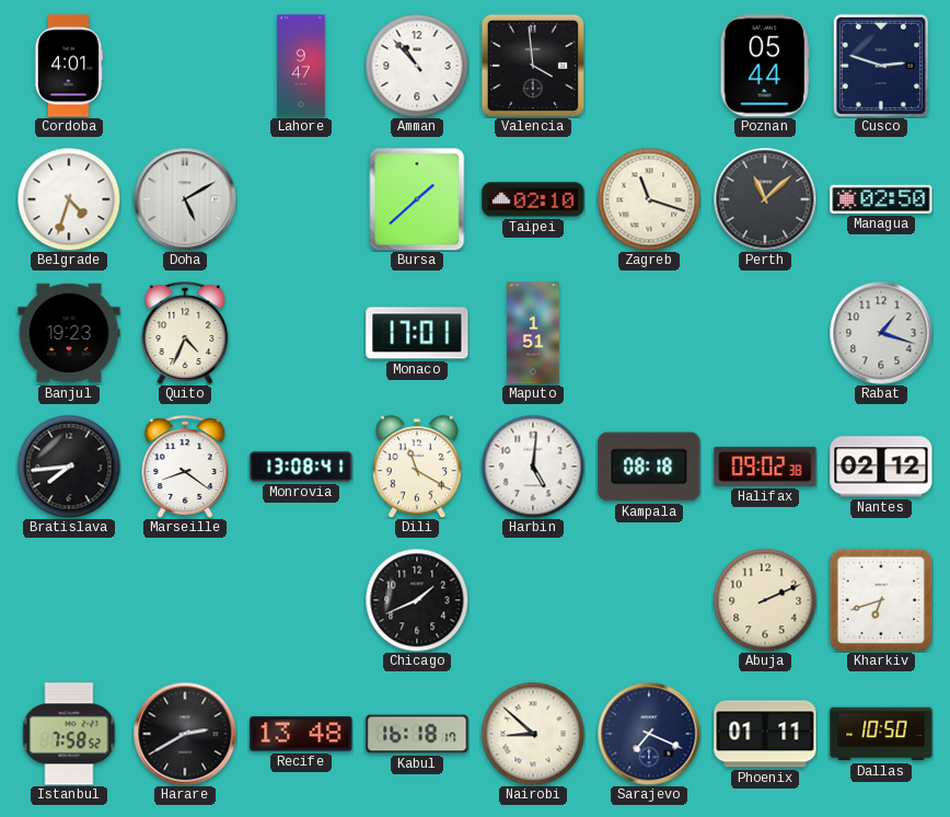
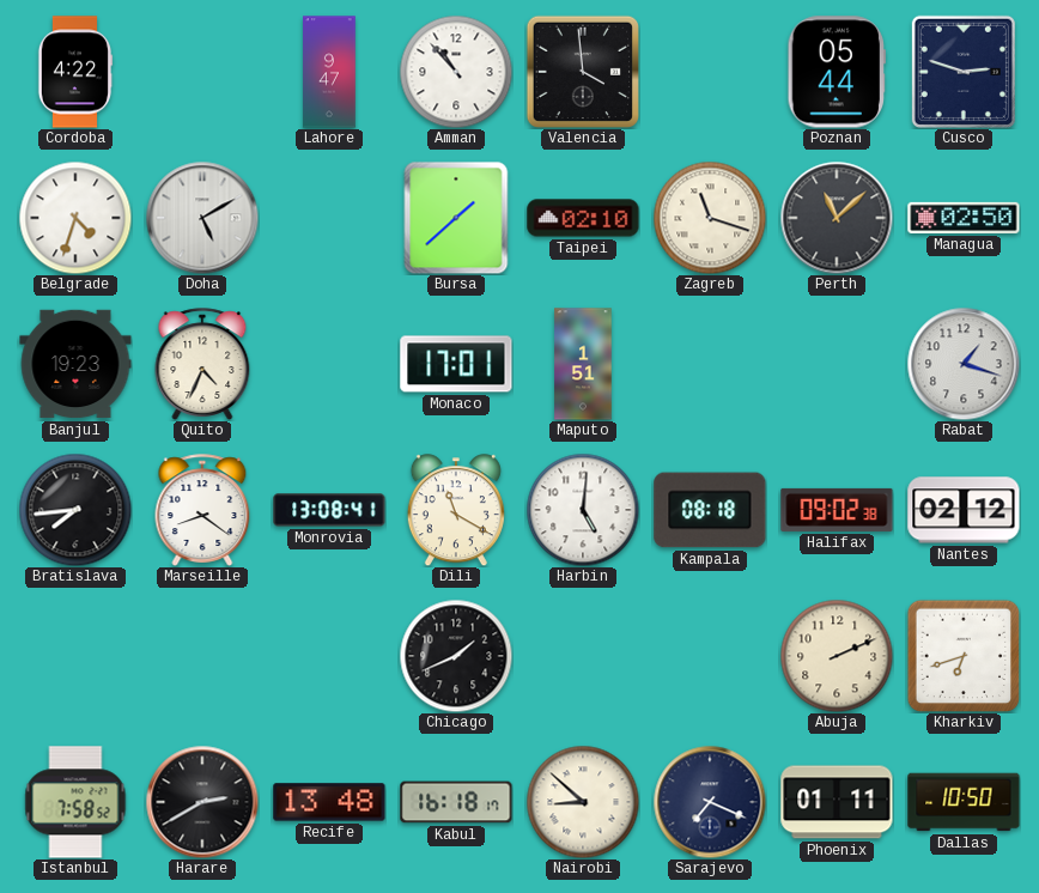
Cordoba: 4:01 -> 4:22 (75, 72)
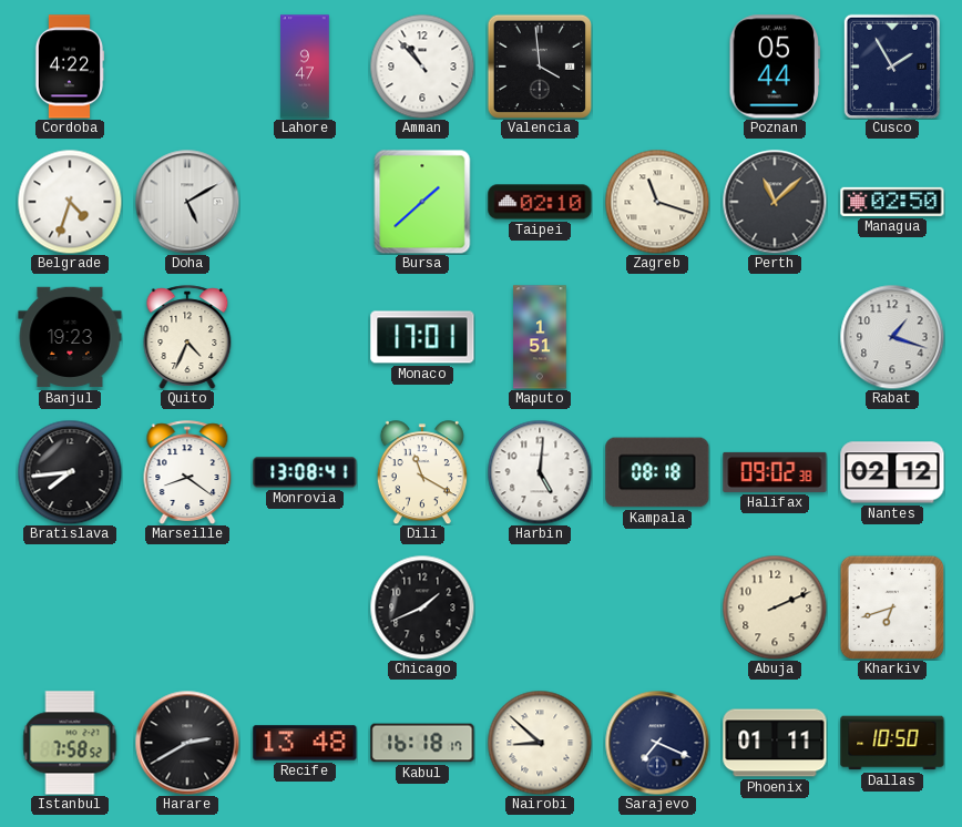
Cusco: 2:48 -> 1:55 (892, 67)
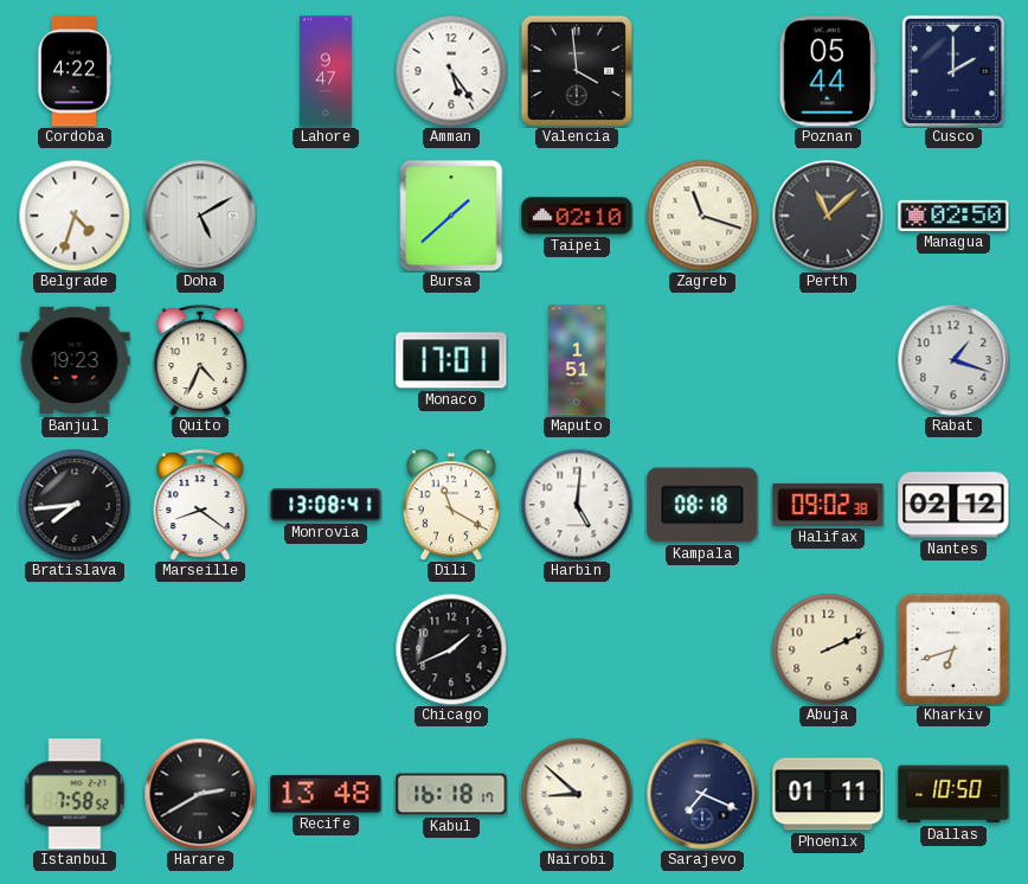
Amman: 10:53 -> 5:24 (451, 71)
Cusco: 1:55 -> 2:00 (953, 71)
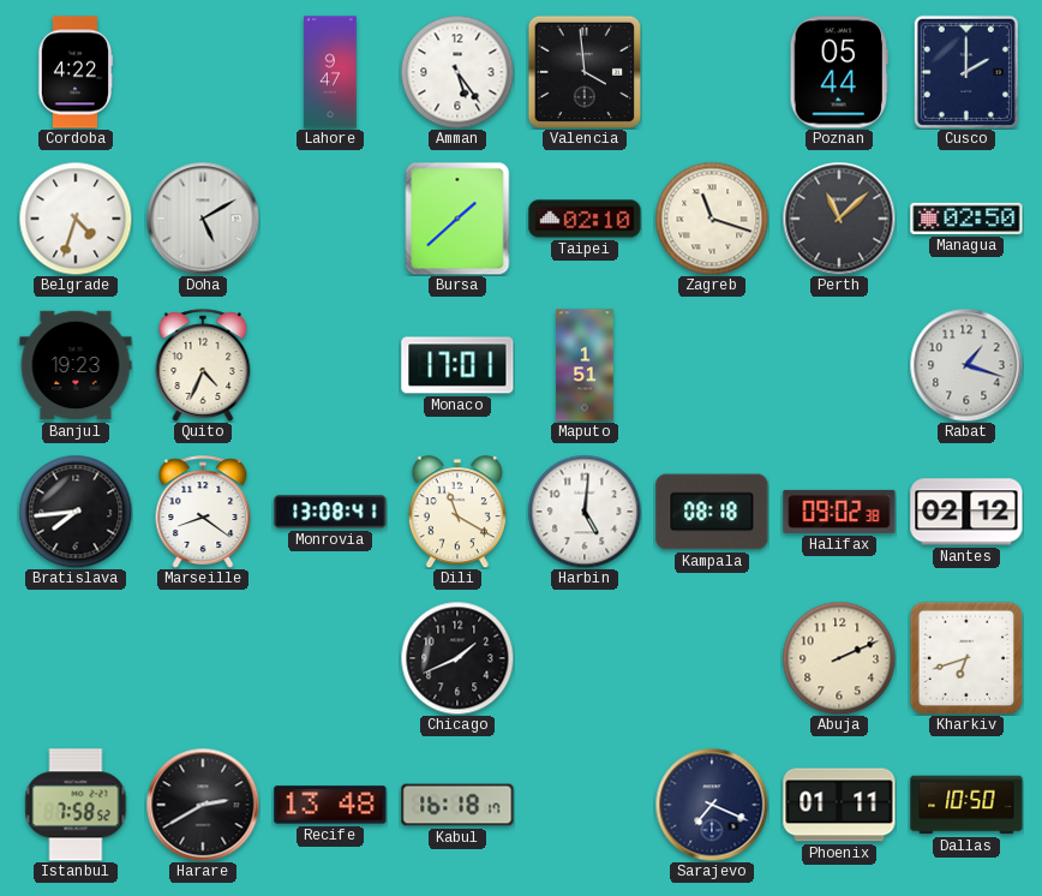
Nairobi: 8:52 -> none (577, 794)
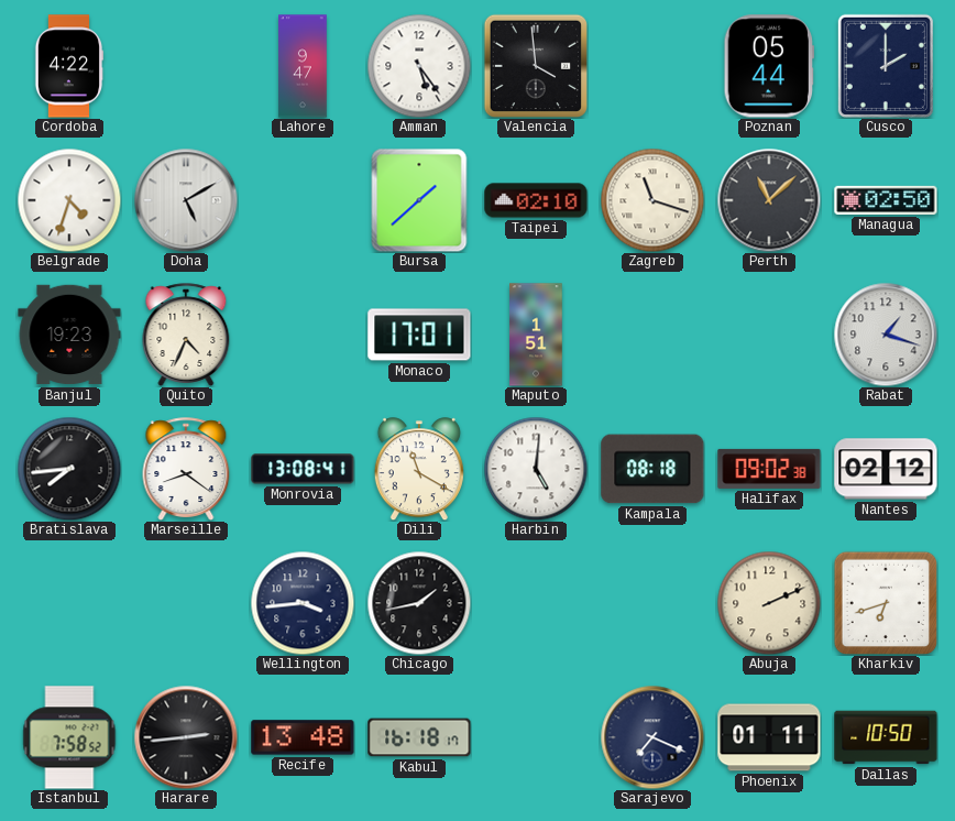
Wellington: none -> 3:44 (303, 603)
Chicago: 1:41 -> 1:43 (419, 603)
Harare: 2:40 -> 2:44 (186, 737)
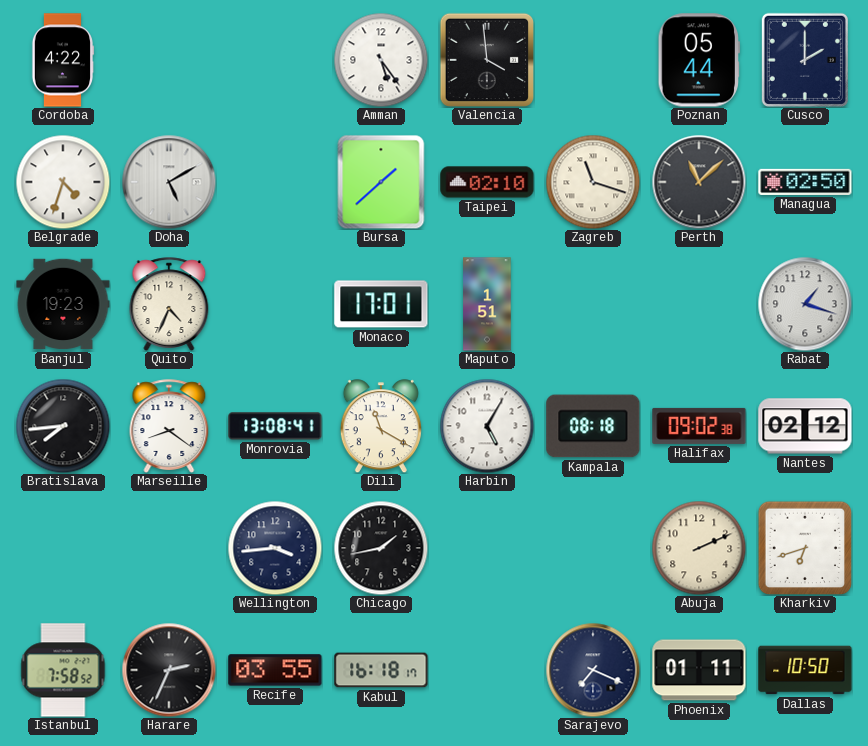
Lahore: 9:47 -> none (303, 66)
Harbin: 5:01 -> 5:05 (487, 426)
Harare: 2:44 -> 2:34 (169, 670)
Recife: 13:48 -> 03:55 (275, 670)
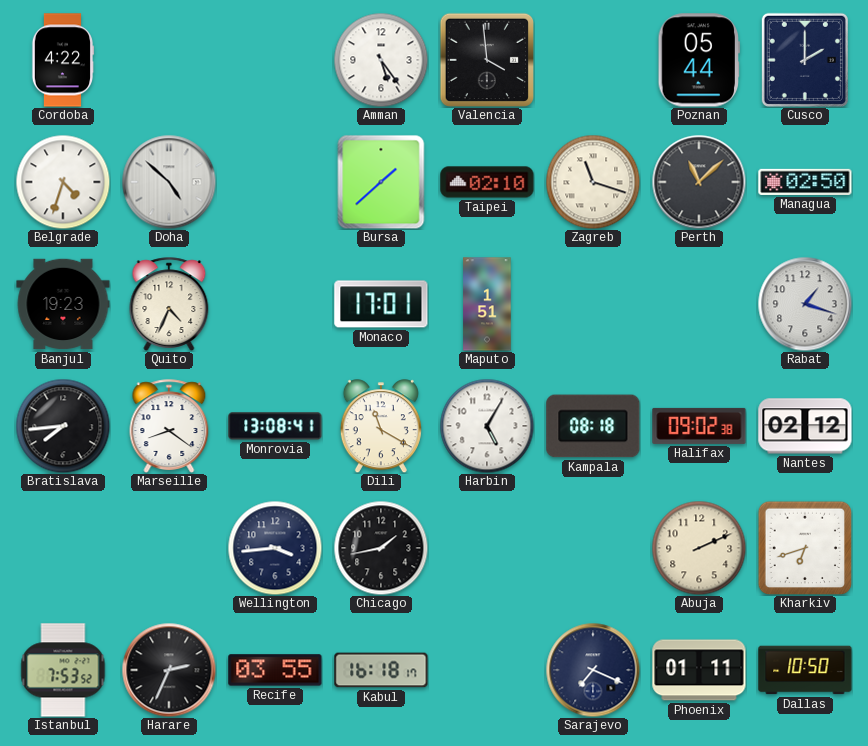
Doha: 5:10 -> 4:52 (169, 182)
Istanbul: 7:58 -> 7:53 (63, 670)
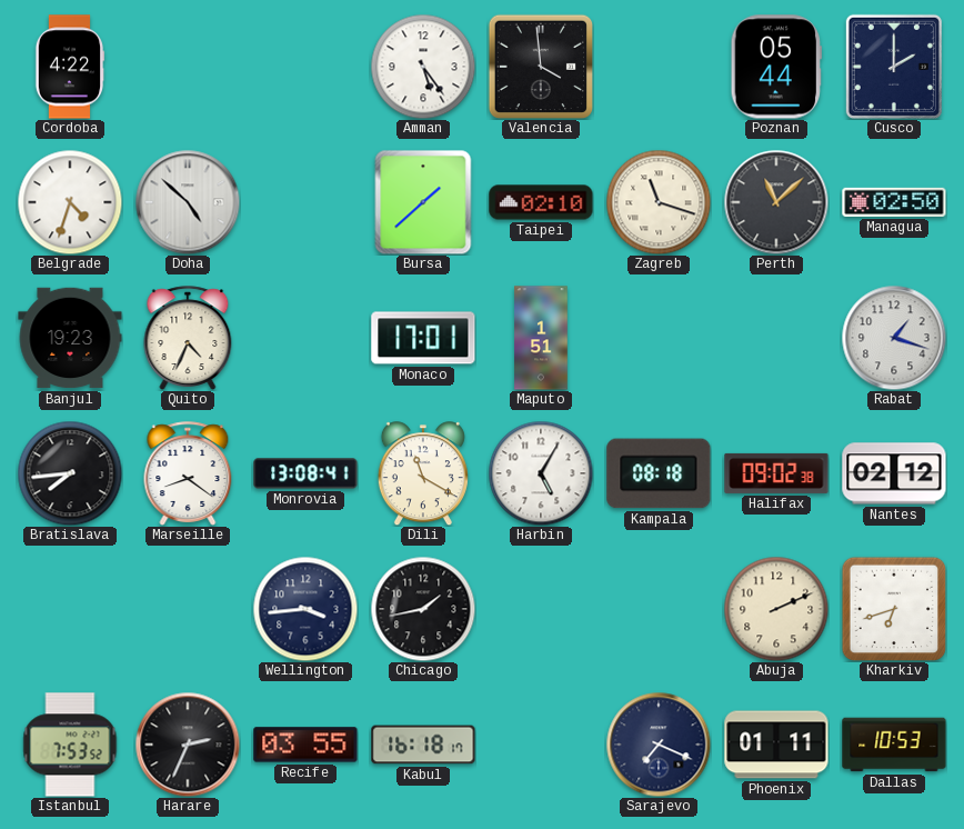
Dallas: 10:50 -> 10:53 (894, 745)
